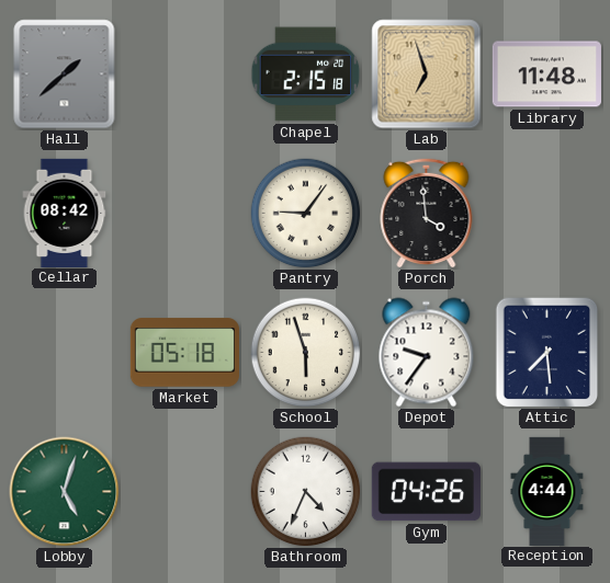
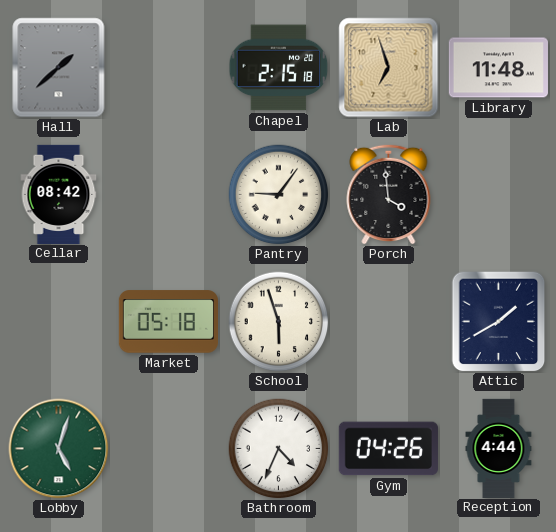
Depot: 9:36 -> none (427, 353)
Attic: 7:29 -> 1:40 (499, 322)
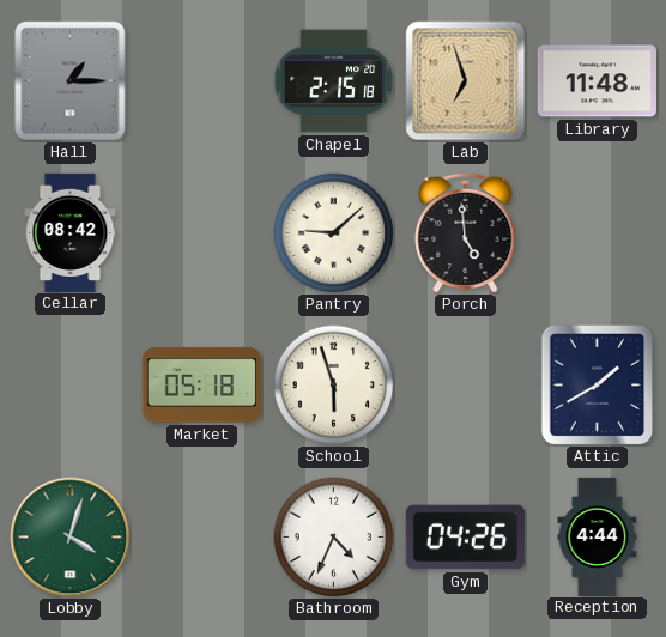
Hall: 1:38 -> 1:15 (71, 81)
Pantry: 9:06 -> 9:08 (334, 233)
Porch: 3:59 -> 4:59 (466, 232)
Lobby: 5:03 -> 4:03 (71, 538)
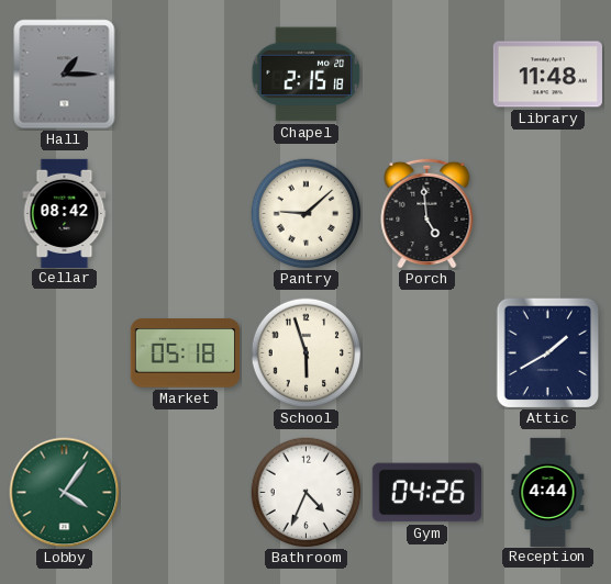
Lab: 6:57 -> none (466, 81)
Lobby: 4:03 -> 4:06 (65, 493)
